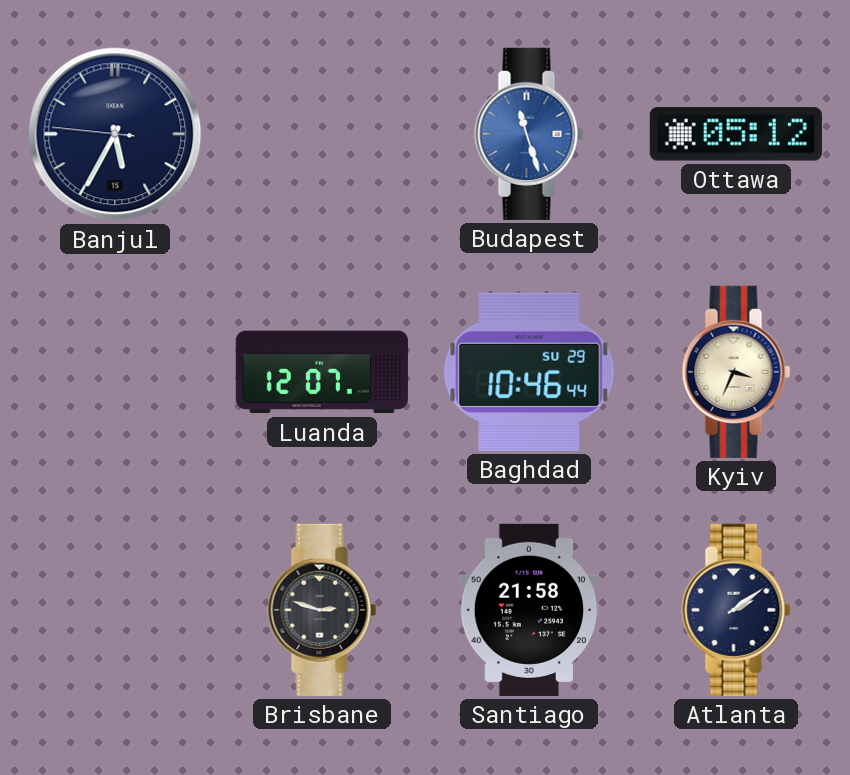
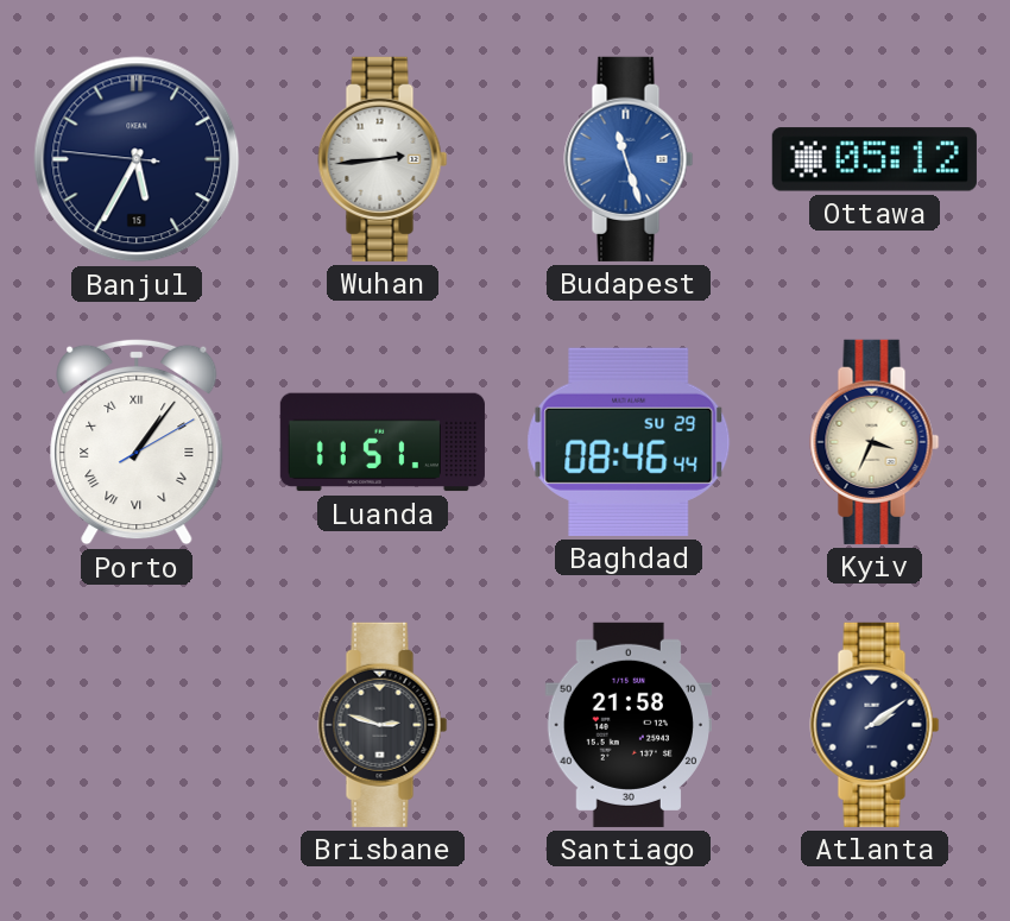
Wuhan: none -> 2:44 (383, 159)
Porto: none -> 1:06 (137, 442)
Luanda: 12:07 -> 11:51 (383, 442)
Baghdad: 10:46 -> 08:46 (629, 442)
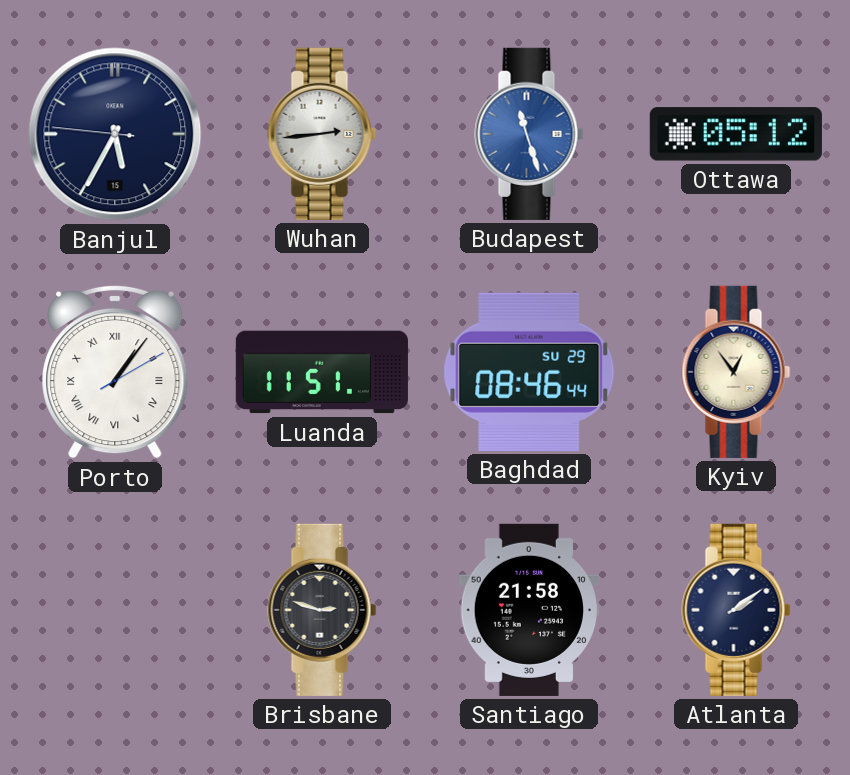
Kyiv: 3:34 -> 12:54 (736, 372)
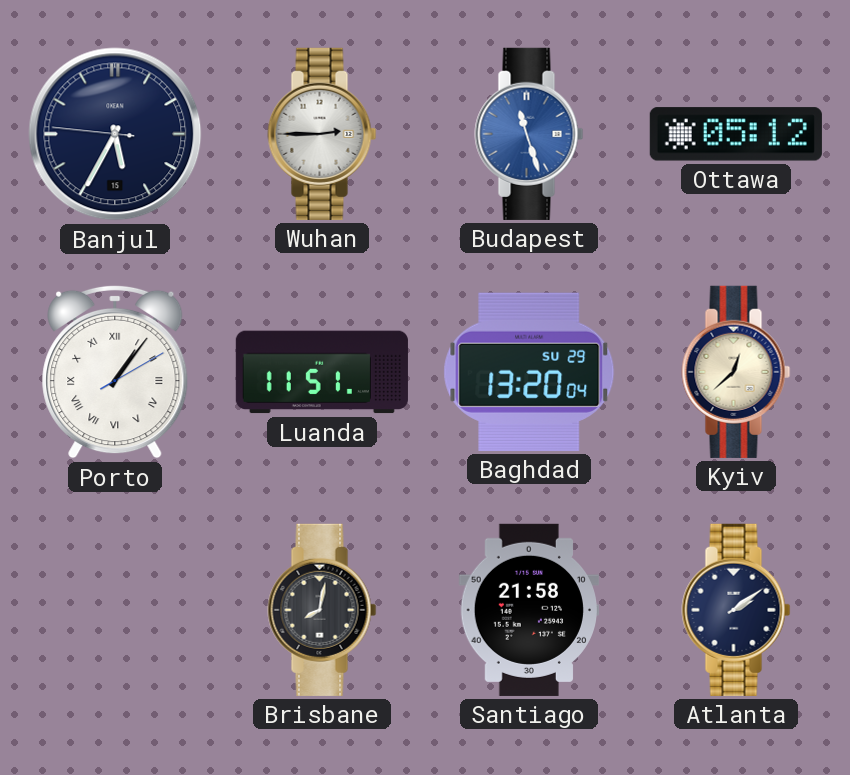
Wuhan: 2:44 -> 2:45 (322, 134)
Baghdad: 08:46 -> 13:20 (529, 372)
Kyiv: 12:54 -> 12:38 (736, 372)
Brisbane: 2:48 -> 8:02 (322, 610)
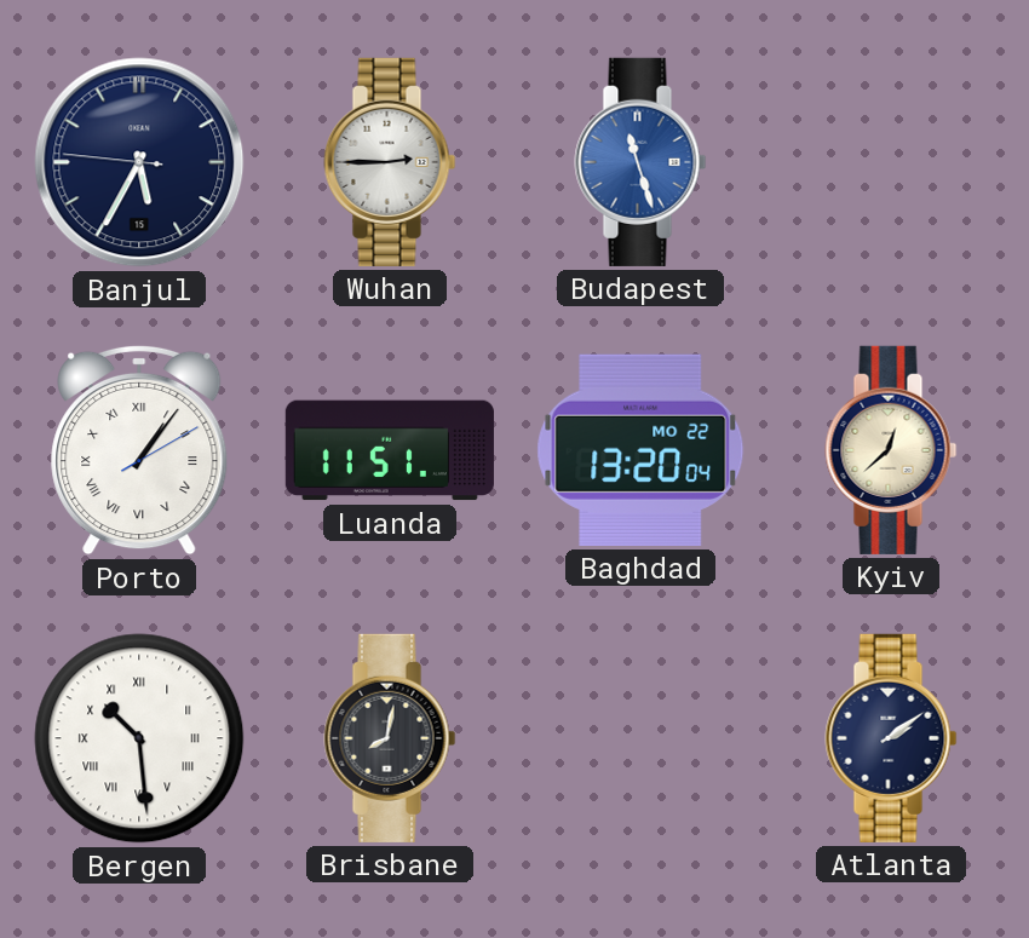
Ottawa: 05:12 -> none (736, 134)
Baghdad date: SU 29 -> MO 22 (640, 450)
Bergen: none -> 10:29 (139, 738)
Santiago: 21:58 -> none (528, 610)
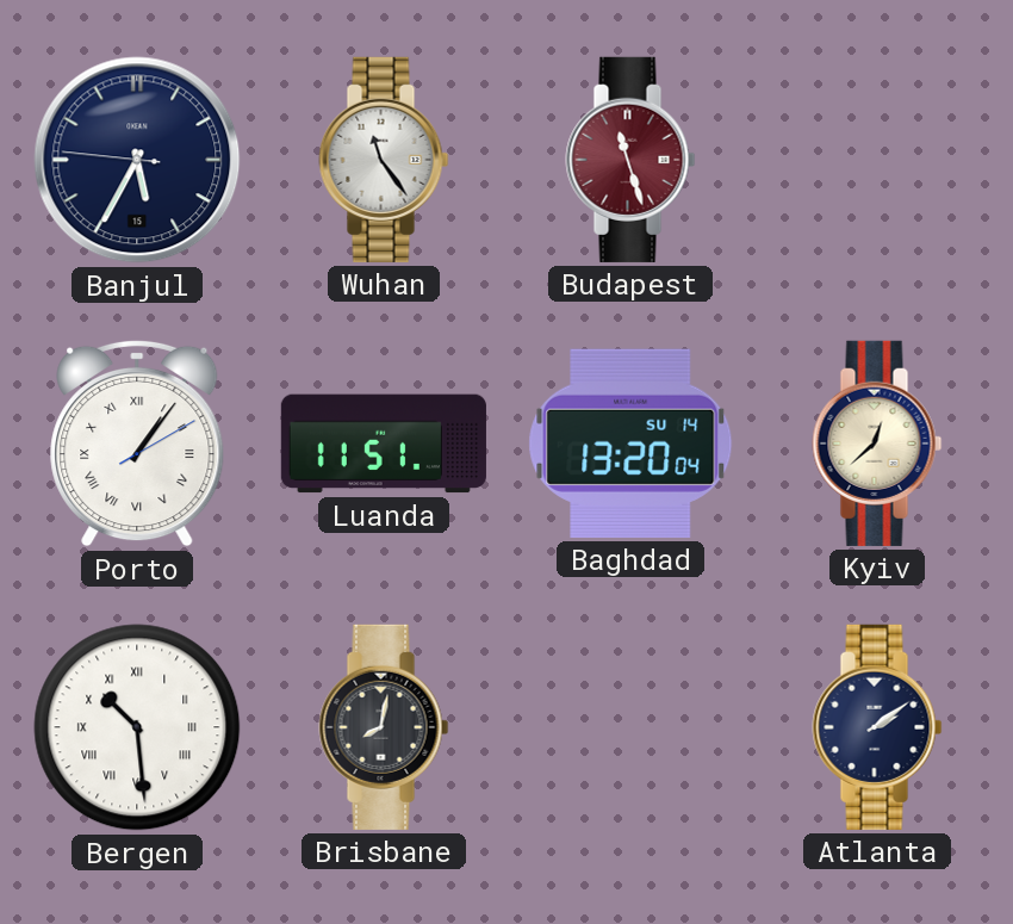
Wuhan: 2:45 -> 11:24 (384, 160)
Budapest dial: blue -> burgundy (630, 160)
Baghdad date: MO 22 -> SU 14 (630, 444)
